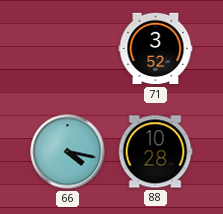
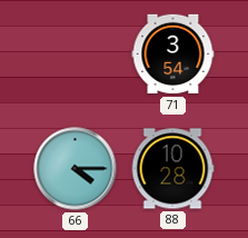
71: 3:52 -> 3:54 (173, 54)
66: 4:17 -> 4:15 (76, 169)
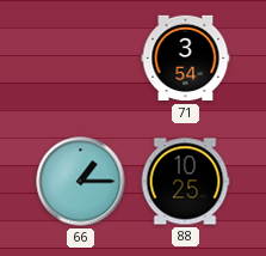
66: 4:15 -> 1:15 (81, 182)
88: 10:28 -> 10:25 (185, 182)
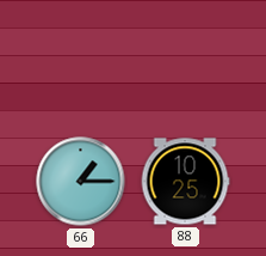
71: 3:54 -> none (186, 59)
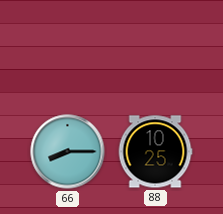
66: 1:15 -> 8:15 (68, 152)
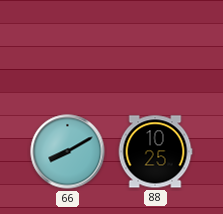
66: 8:15 -> 8:10 (68, 152)
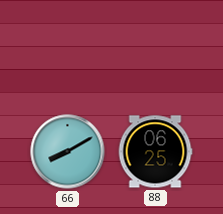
88: 10:25 -> 06:25 (155, 152)
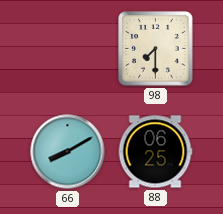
98: none -> 7:30 (156, 49)
